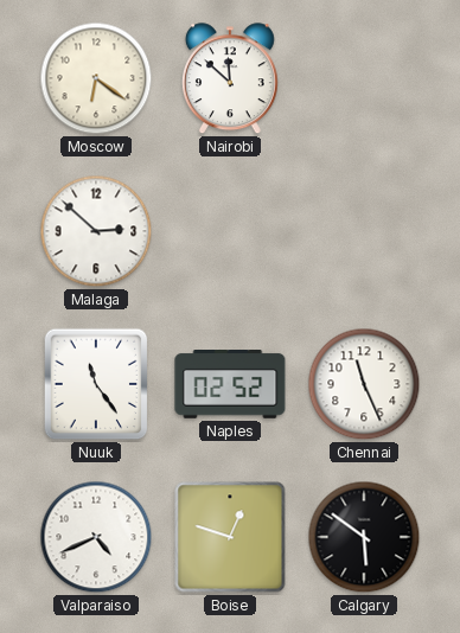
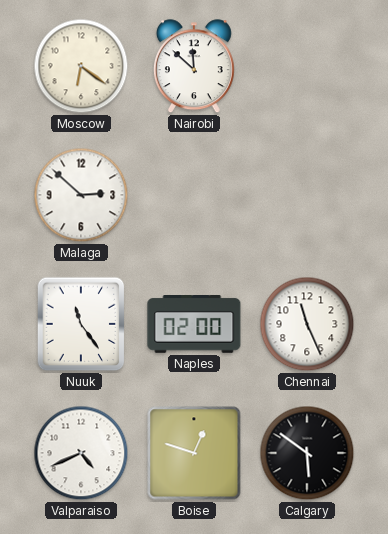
Naples: 02:52 -> 02:00 (194, 325)
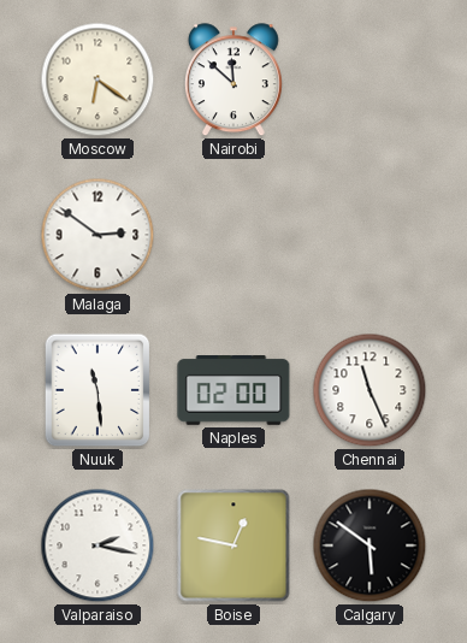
Malaga: 2:52 -> 2:51 (97, 235)
Nuuk: 11:24 -> 11:29 (97, 390)
Valparaiso: 4:41 -> 2:17 (97, 545)
Boise: 12:48 -> 12:47 (233, 545)
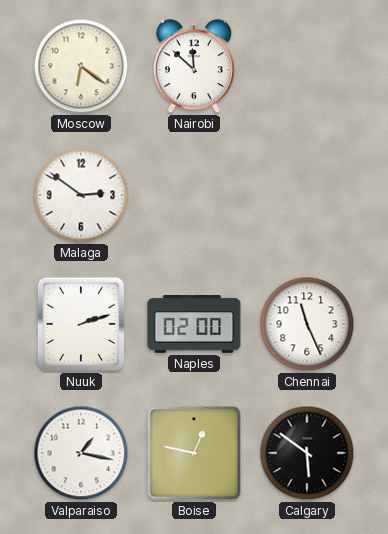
Nuuk: 11:29 -> 2:12 (81, 324)
Valparaiso: 2:17 -> 1:17 (81, 453)
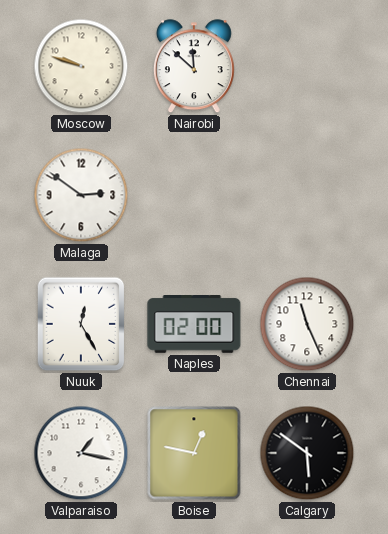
Moscow: 6:21 -> 9:48 (81, 66)
Nuuk: 2:12 -> 12:25 (81, 324)
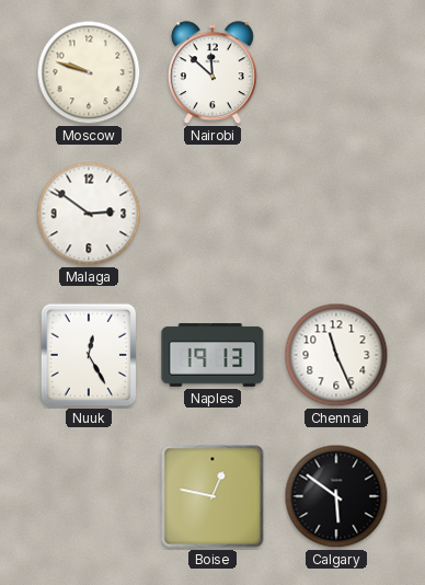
Naples: 02:00 -> 19:13 (213, 356)
Valparaiso: 1:17 -> none (81, 453)
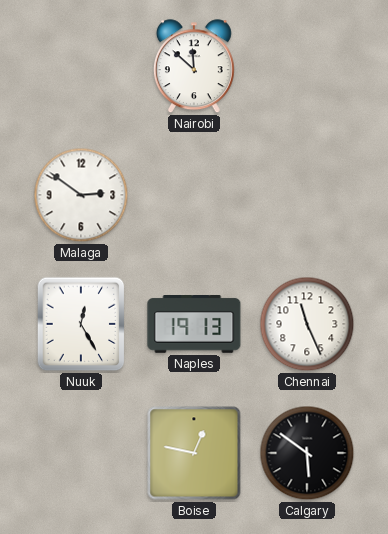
Moscow: 9:48 -> none (89, 72)
